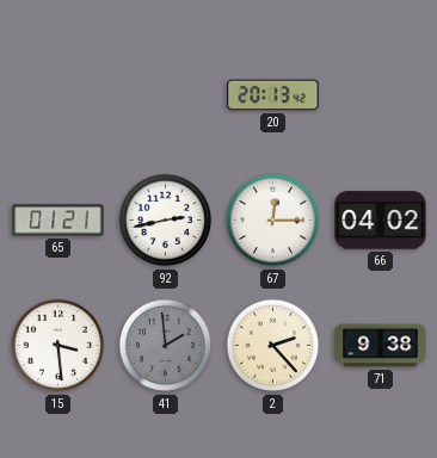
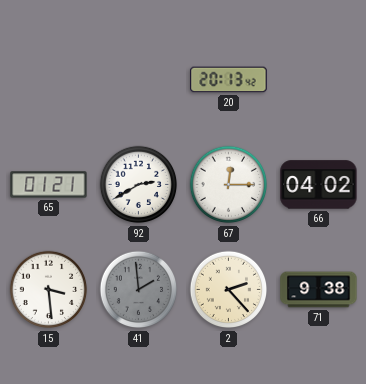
92: 2:43 -> 2:40 (139, 185)
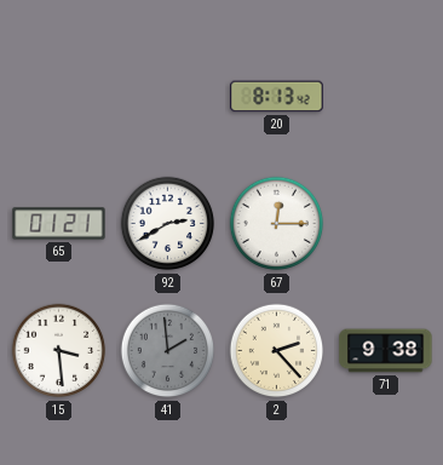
20: 20:13 -> 8:13 (277, 97)
66: 04:02 -> none (319, 185)
